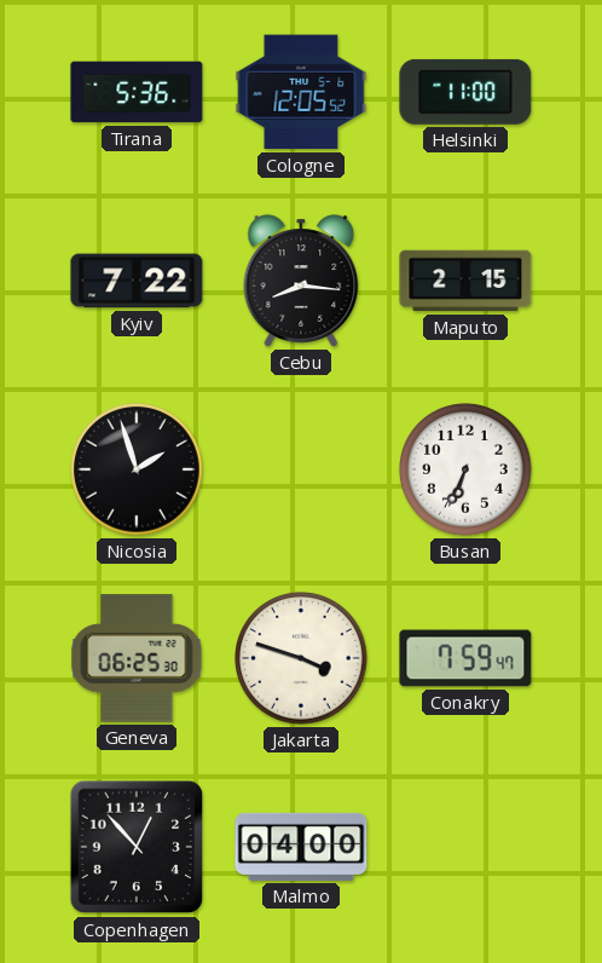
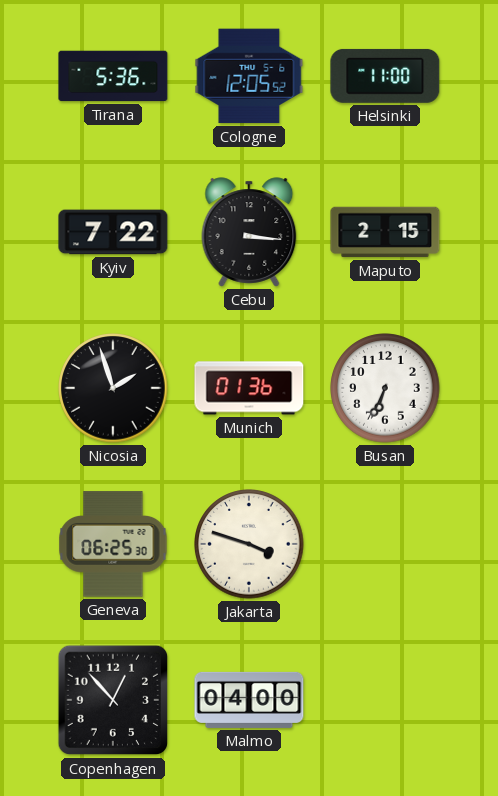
Cebu: 8:16 -> 3:16 (249, 232)
Munich: none -> 01:36 (249, 388)
Conakry: 7:59 -> none (465, 658)
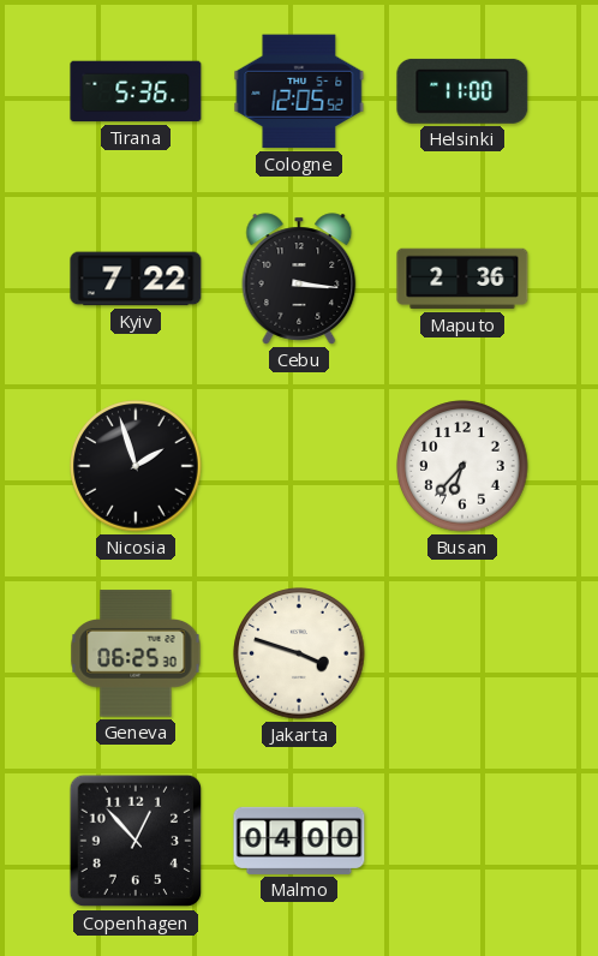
Maputo: 2:15 -> 2:36 (462, 279)
Munich: 01:36 -> none (249, 388)
Busan: 6:34 -> 6:37 (462, 466)
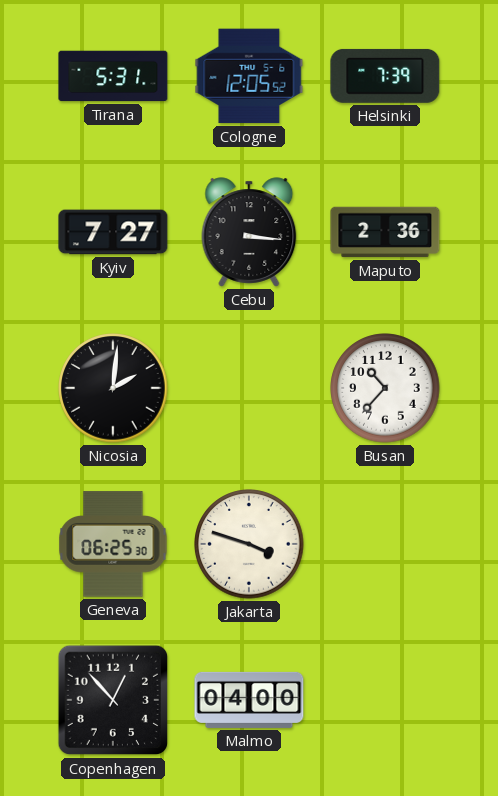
Tirana: 5:36 -> 5:31 (113, 76)
Helsinki: 11:00 -> 7:39 (385, 76)
Kyiv: 7:22 -> 7:27 (113, 232)
Nicosia: 1:57 -> 2:01 (113, 388)
Busan: 6:37 -> 10:37 (385, 388)
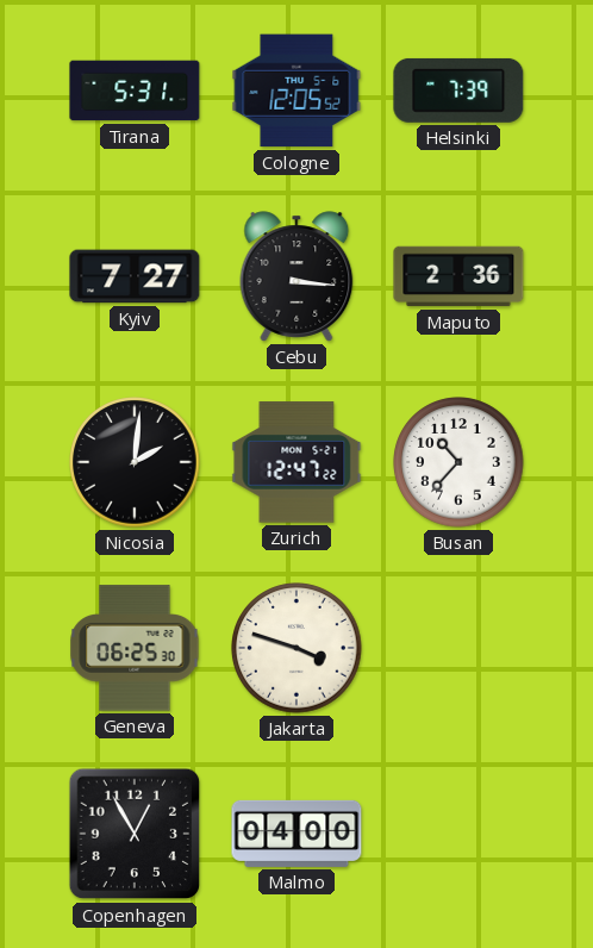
Zurich: none -> 12:47 (296, 462)
Copenhagen: 12:53 -> 12:55 (135, 834)
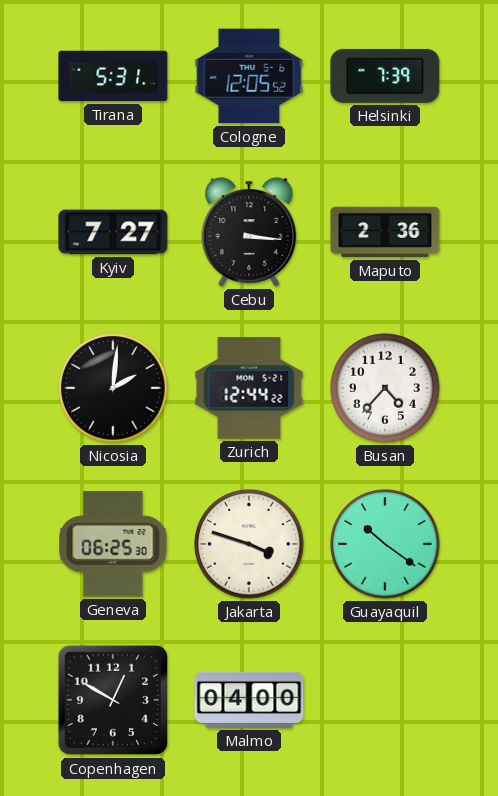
Zurich: 12:47 -> 12:44 (249, 388)
Busan: 10:37 -> 4:37 (385, 388)
Guayaquil: none -> 10:21 (385, 544)
Copenhagen: 12:55 -> 12:50 (113, 700)
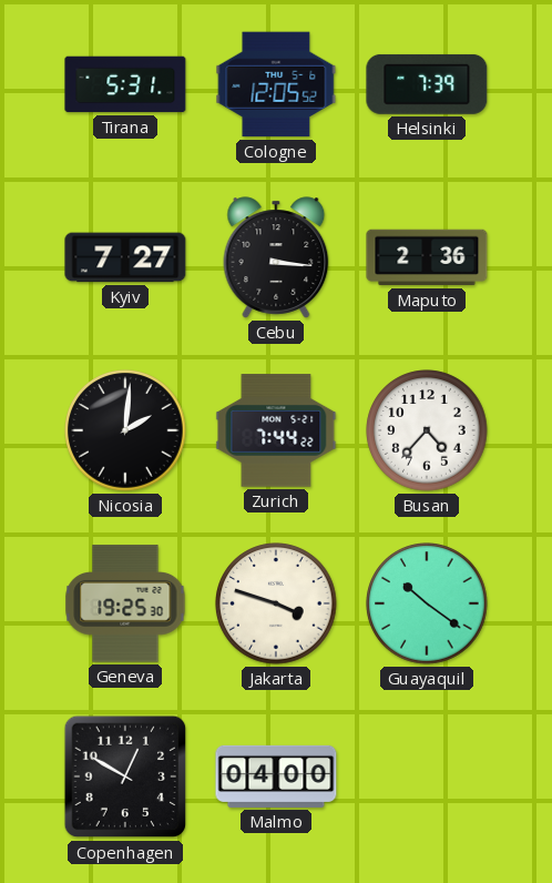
Zurich: 12:44 -> 7:44 (276, 430)
Geneva: 06:25 -> 19:25 (125, 603)
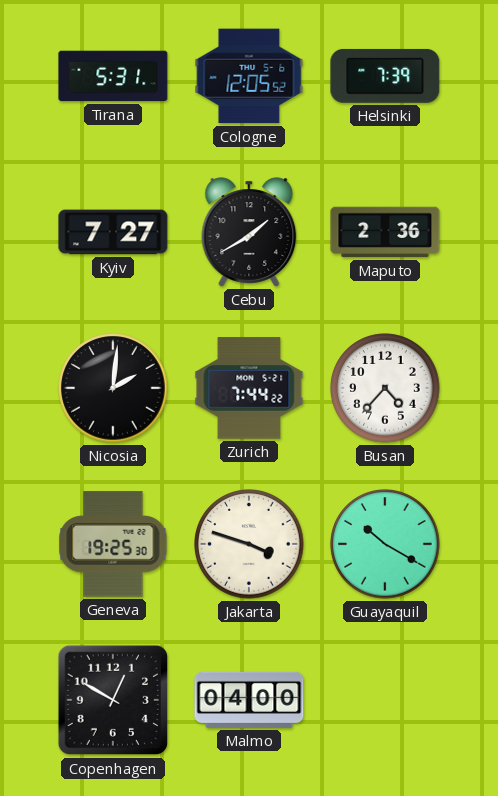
Cebu: 3:16 -> 1:40 (249, 232)
Guayaquil: 10:21 -> 10:20 (385, 544)
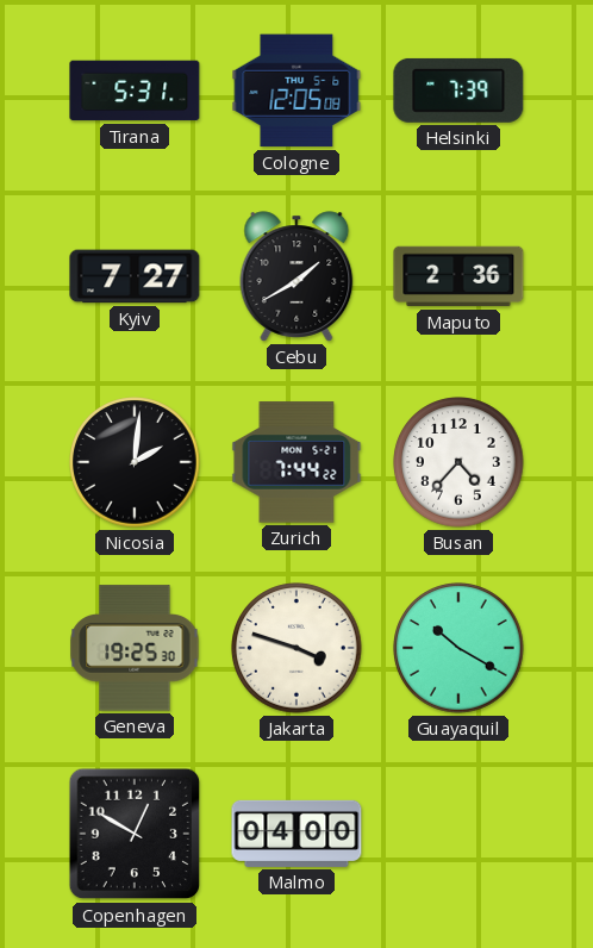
Cologne: 12:05:52 -> 12:05:08 (296, 91)
